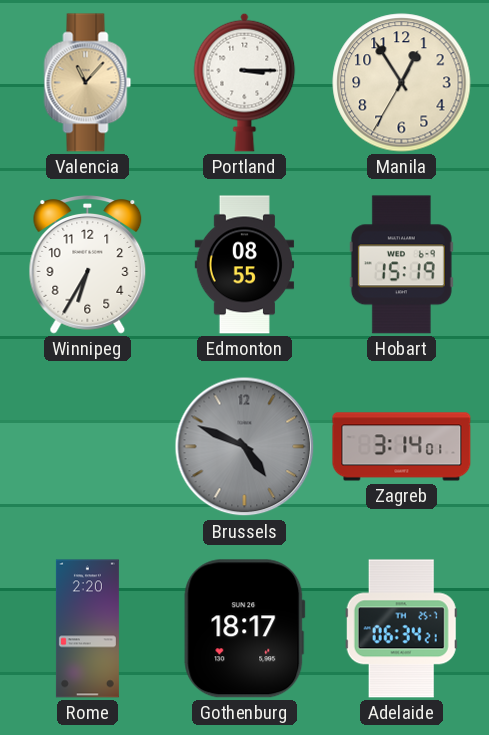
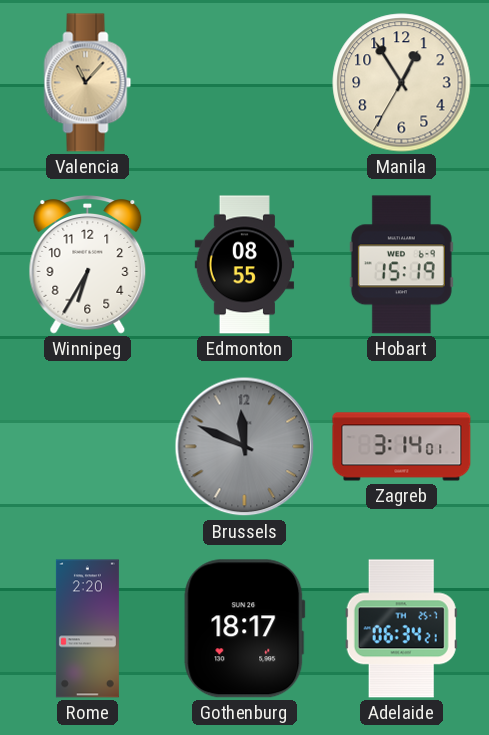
Portland: 3:15 -> none (245, 82)
Brussels: 4:49 -> 11:49 (245, 447)
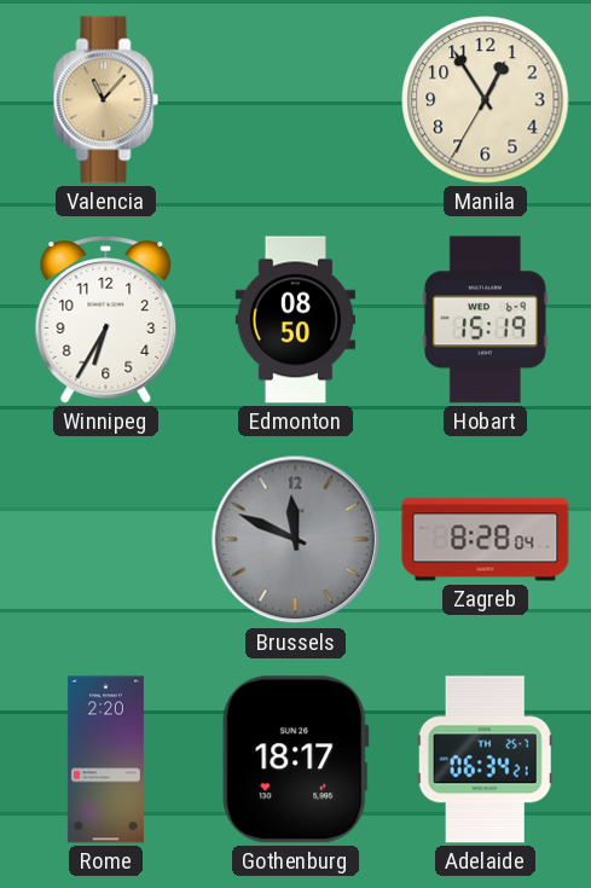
Edmonton: 08:55 -> 08:50 (296, 320)
Zagreb: 3:14 -> 8:28 (486, 540)
